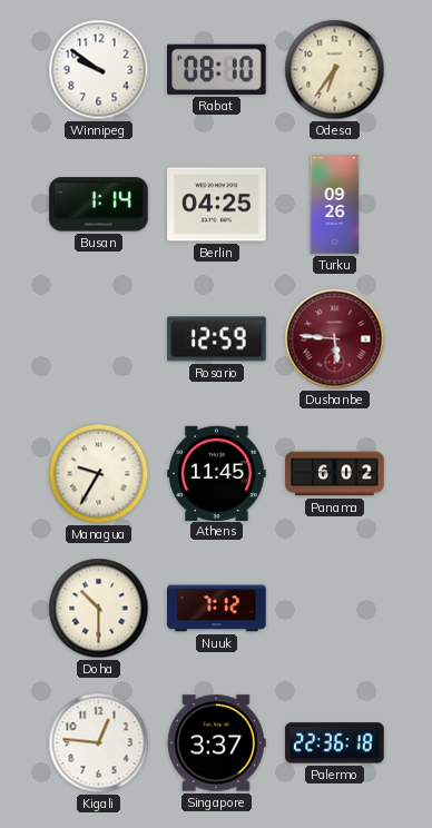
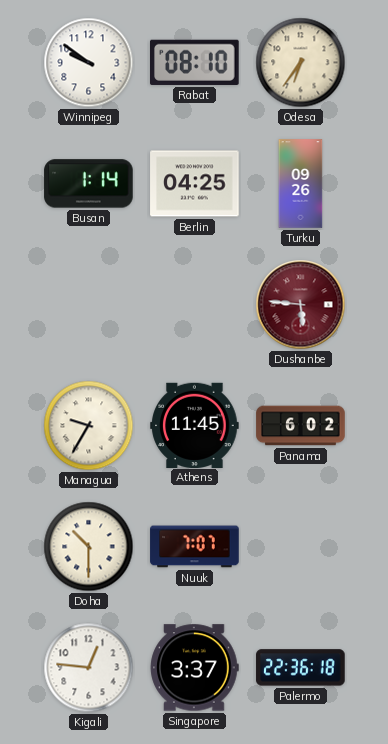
Rosario: 12:59 -> none (217, 339)
Nuuk: 7:12 -> 7:07 (195, 547)
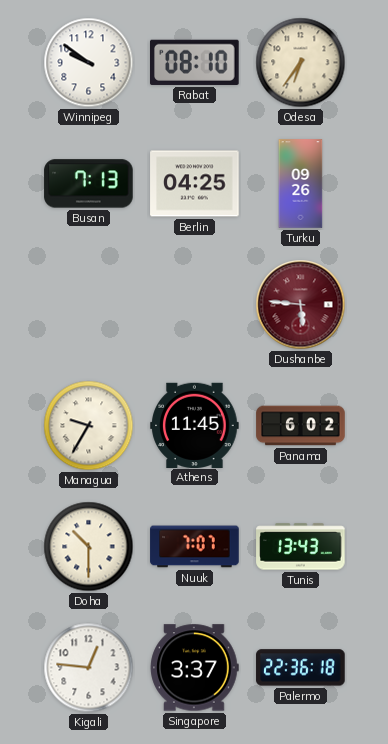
Busan: 1:14 -> 7:13 (89, 184)
Tunis: none -> 13:43 (301, 547)
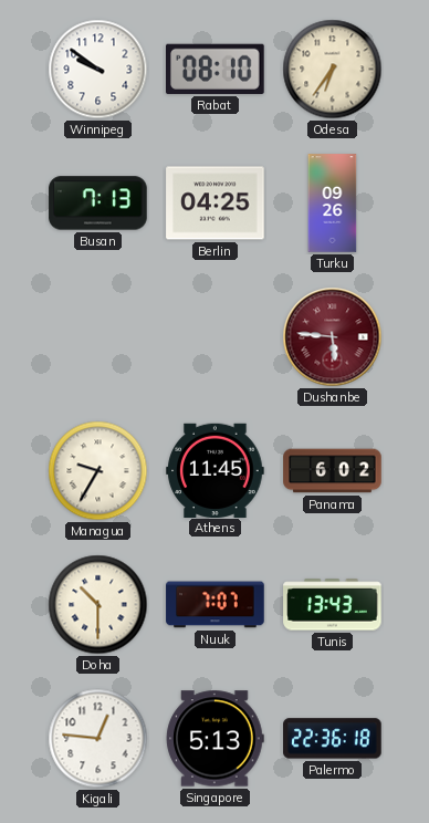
Singapore: 3:37 -> 5:13 (216, 739)
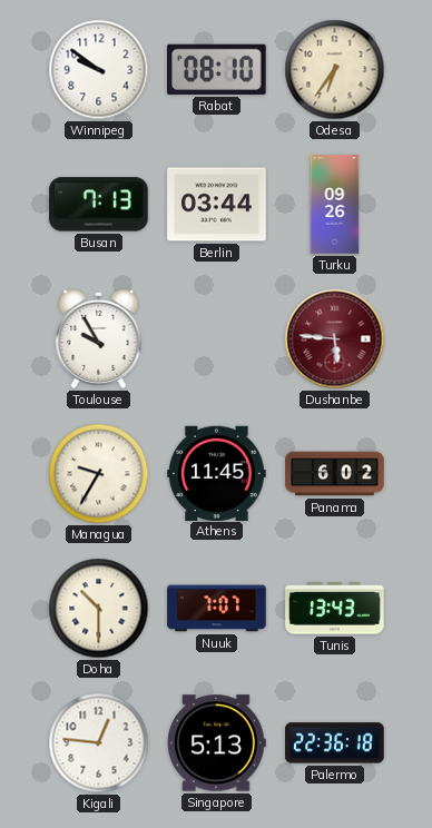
Berlin: 04:25 -> 03:44 (217, 205)
Toulouse: none -> 9:55 (99, 338)
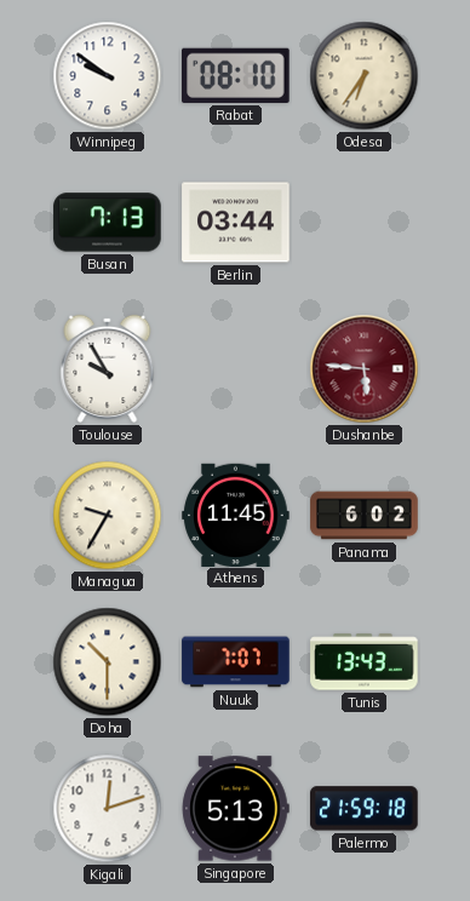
Turku: 09:26 -> none (335, 205)
Kigali: 12:46 -> 12:12 (108, 809)
Palermo: 22:36 -> 21:59 (365, 809)
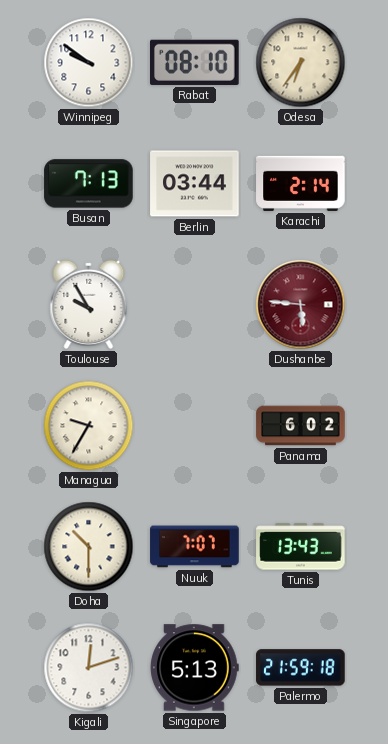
Karachi: none -> 2:14 (301, 183)
Athens: 11:45 -> none (236, 515)
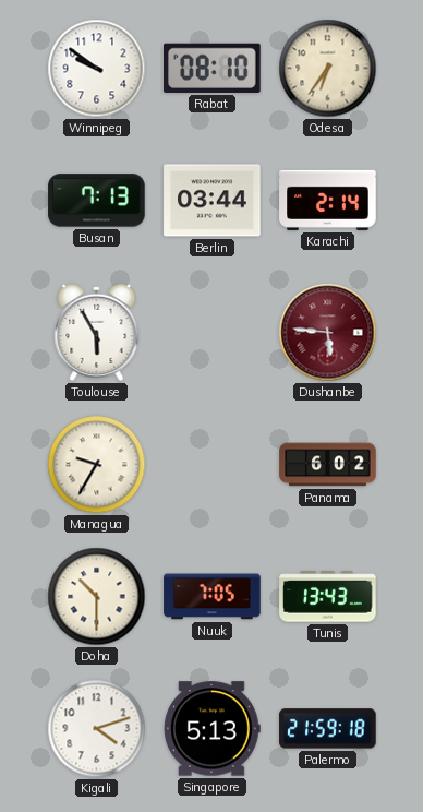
Toulouse: 9:55 -> 5:55 (97, 332)
Nuuk: 7:07 -> 7:05 (213, 597)
Kigali: 12:12 -> 4:12 (97, 729)
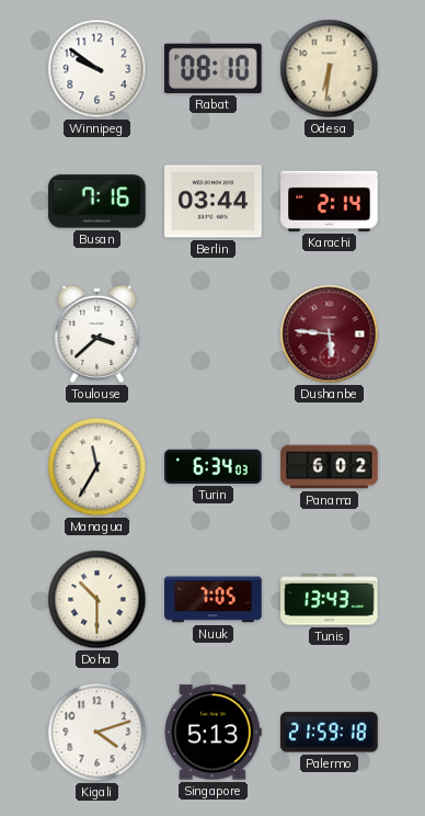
Odesa: 6:36 -> 6:31 (330, 69)
Busan: 7:13 -> 7:16 (97, 202)
Toulouse: 5:55 -> 3:38 (97, 333)
Managua: 9:35 -> 11:35 (97, 467)
Turin: none -> 6:34 (214, 466)
